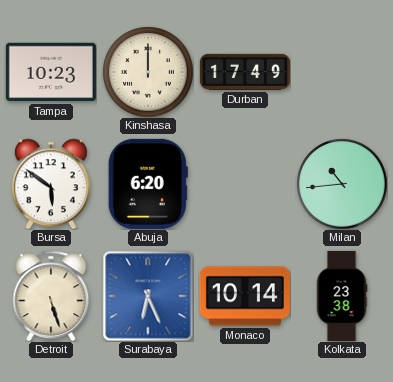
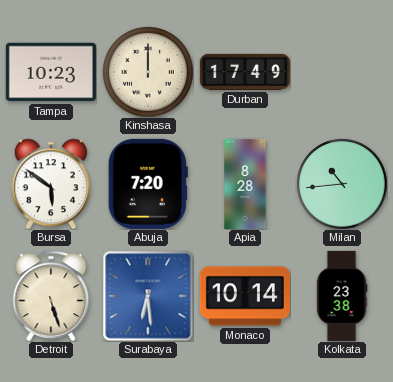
Abuja: 6:20 -> 7:20 (148, 184)
Apia: none -> 8:28 (245, 184)
Surabaya: 6:26 -> 6:29 (148, 296)
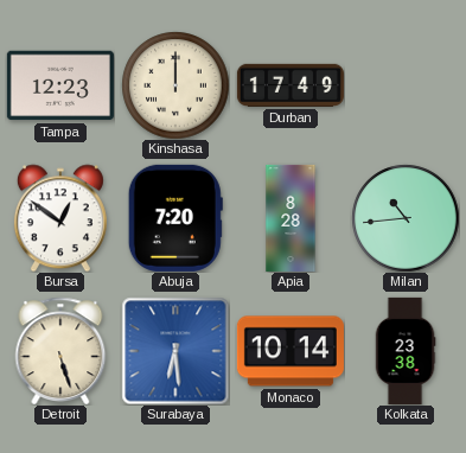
Tampa: 10:23 -> 12:23 (60, 85)
Bursa: 5:51 -> 12:51 (60, 218)
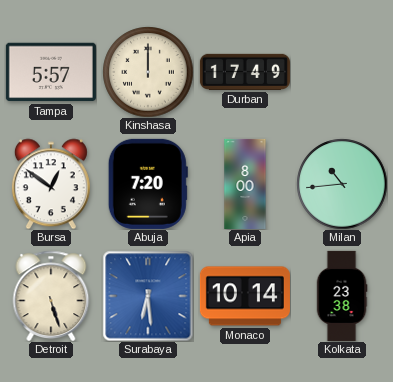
Tampa: 12:23 -> 5:57 (51, 72)
Apia: 8:28 -> 8:00 (245, 184)
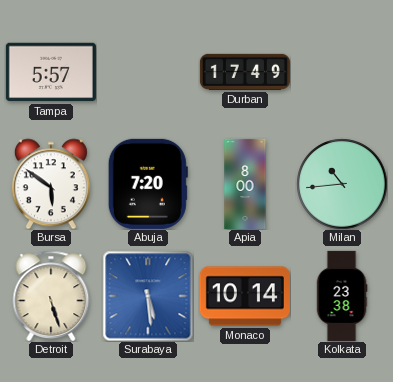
Kinshasa: 12:00 -> none (148, 72)
Bursa: 12:51 -> 5:51 (51, 184)
Surabaya: 6:29 -> 5:29 (148, 296)
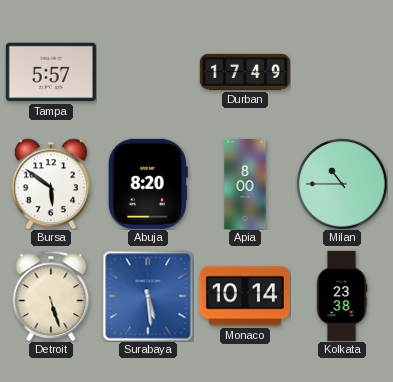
Abuja: 7:20 -> 8:20 (148, 184)
Milan: 10:44 -> 10:45 (342, 184)
